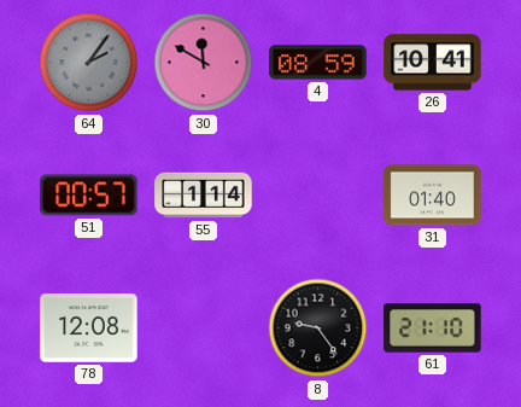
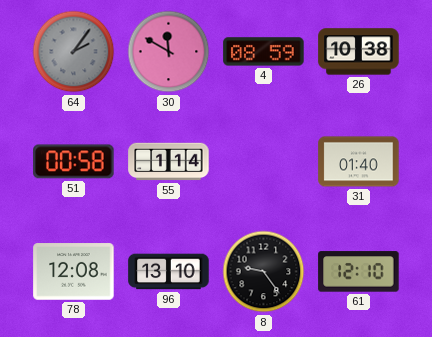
26: 10:41 -> 10:38 (359, 52)
51: 00:57 -> 00:58 (74, 162)
96: none -> 13:10 (169, 272)
61: 21:10 -> 12:10 (359, 272)
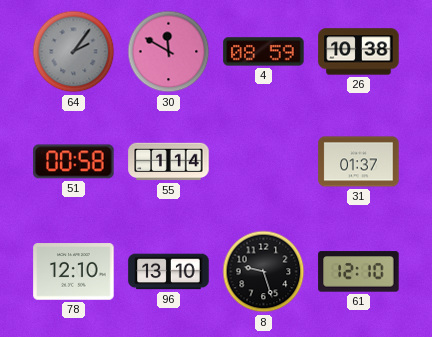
31: 01:40 -> 01:37 (359, 162)
78: 12:08 -> 12:10 (74, 272)
8: 9:24 -> 9:27 (264, 272)
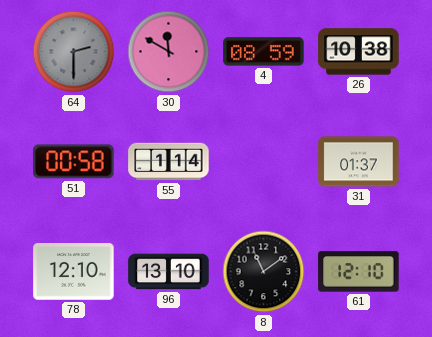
64: 2:06 -> 2:30 (74, 52)
8: 9:27 -> 11:09 (264, 272)
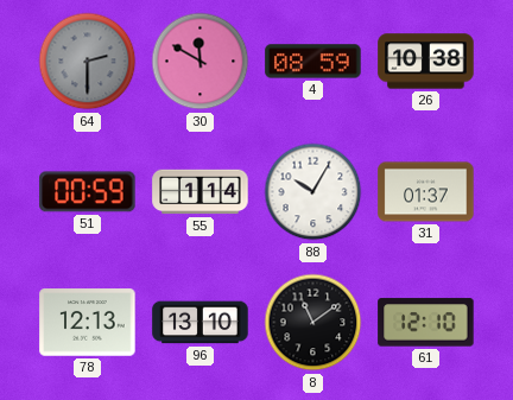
51: 00:58 -> 00:59 (88, 192)
88: none -> 10:05 (313, 192)
78: 12:10 -> 12:13 (88, 323)
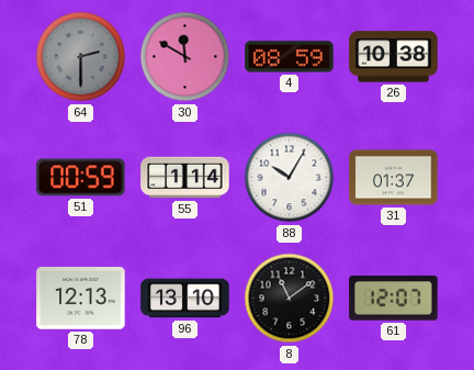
61: 12:10 -> 12:07 (394, 299)
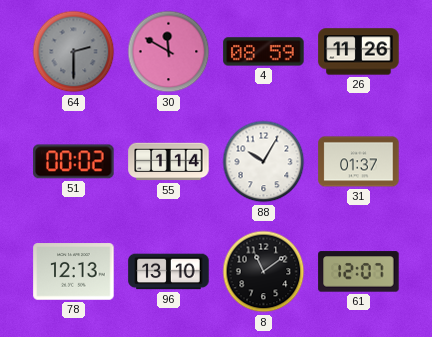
26: 10:38 -> 11:26 (359, 52)
51: 00:59 -> 00:02 (74, 162)
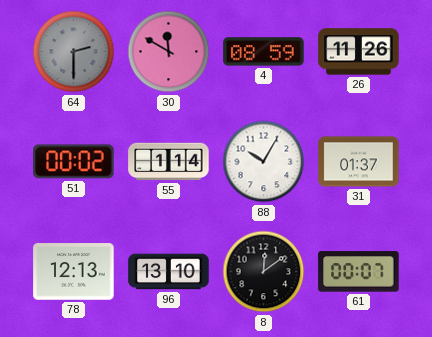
8: 11:09 -> 12:09 (264, 272)
61: 12:07 -> 00:07 (359, 272)
